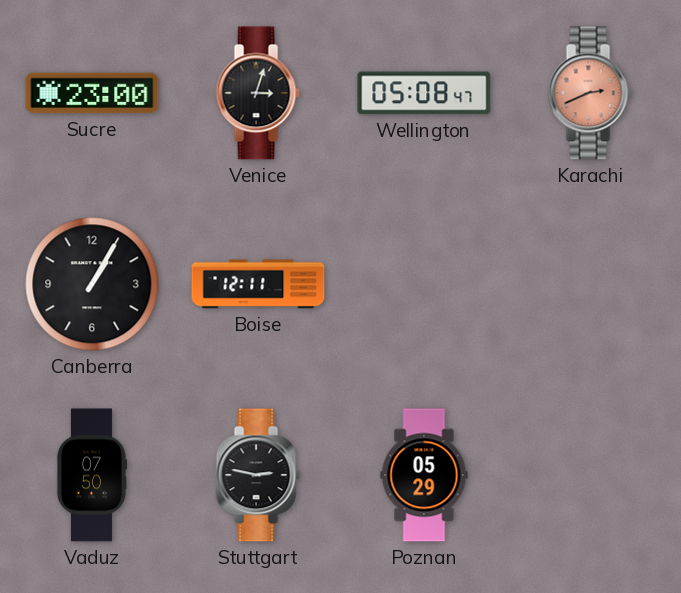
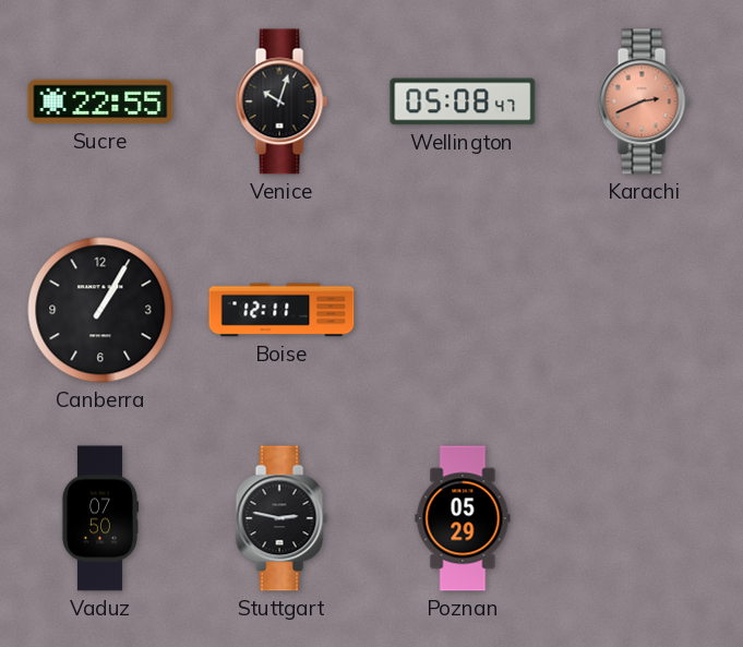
Sucre: 23:00 -> 22:55 (100, 101)
Venice: 3:03 -> 10:03 (281, 101)
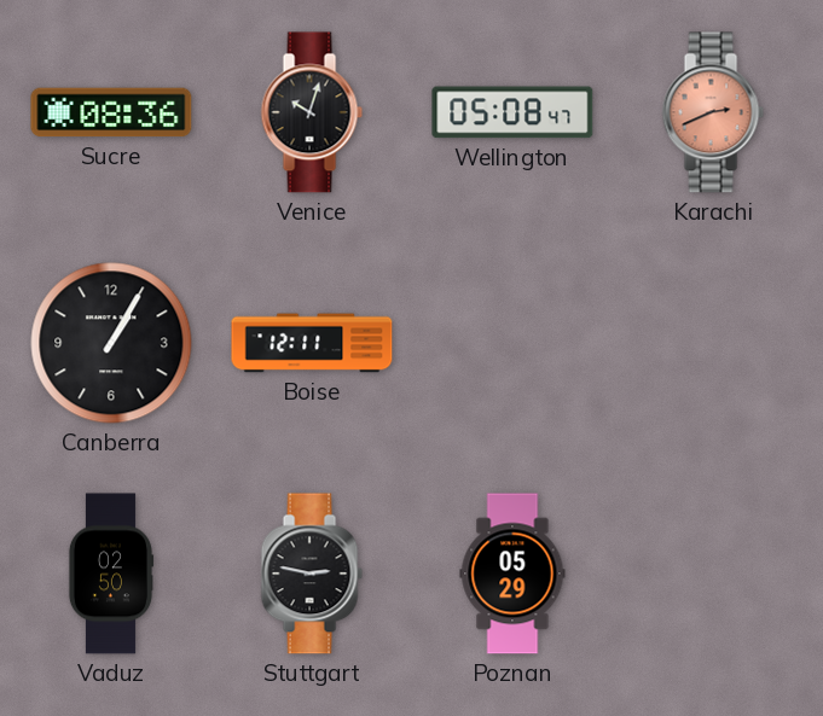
Sucre: 22:55 -> 08:36 (111, 112)
Vaduz: 07:50 -> 02:50 (110, 574)
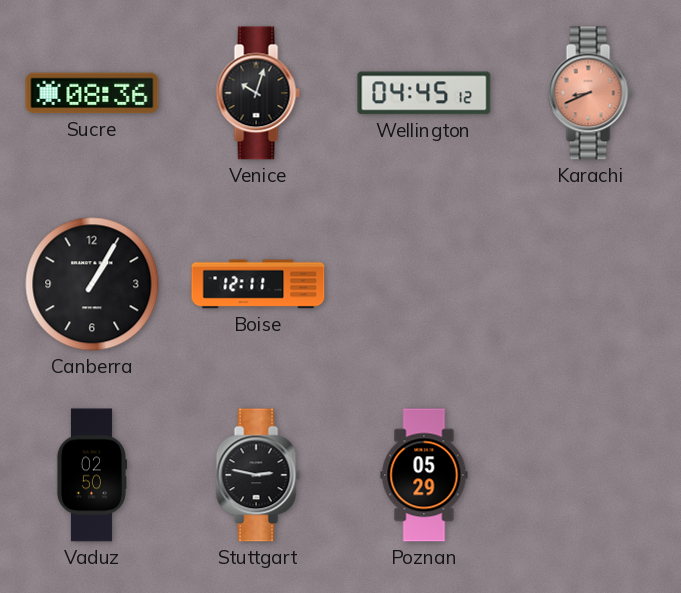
Wellington: 05:08 -> 04:45 (424, 93)
Karachi: 2:41 -> 8:41 (590, 93)
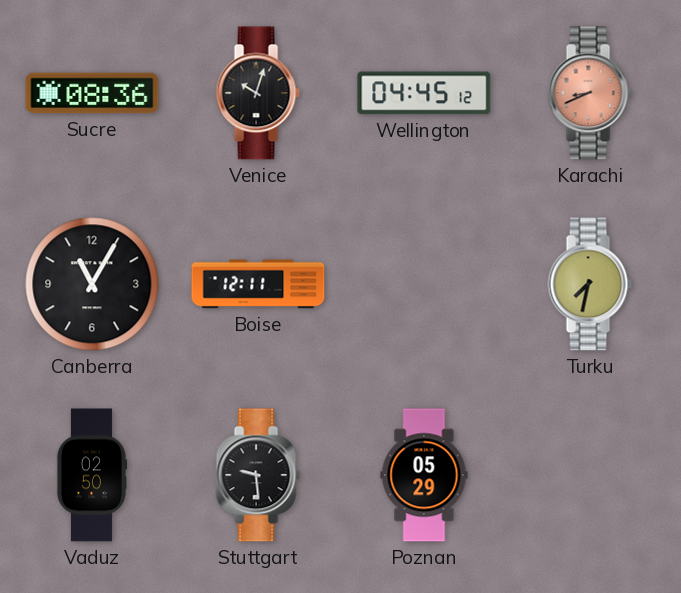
Canberra: 1:05 -> 11:05 (92, 284)
Turku: none -> 7:32 (590, 284)
Stuttgart: 2:47 -> 9:29 (258, 475)
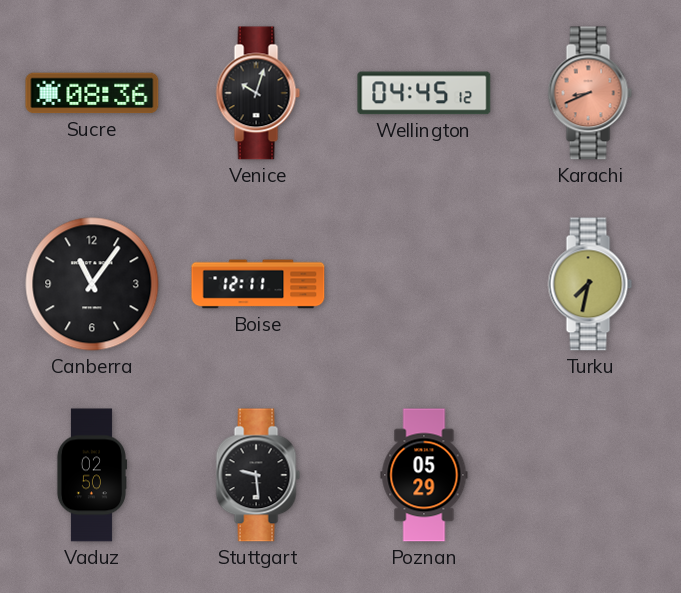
Canberra: 11:05 -> 11:06 (92, 284)
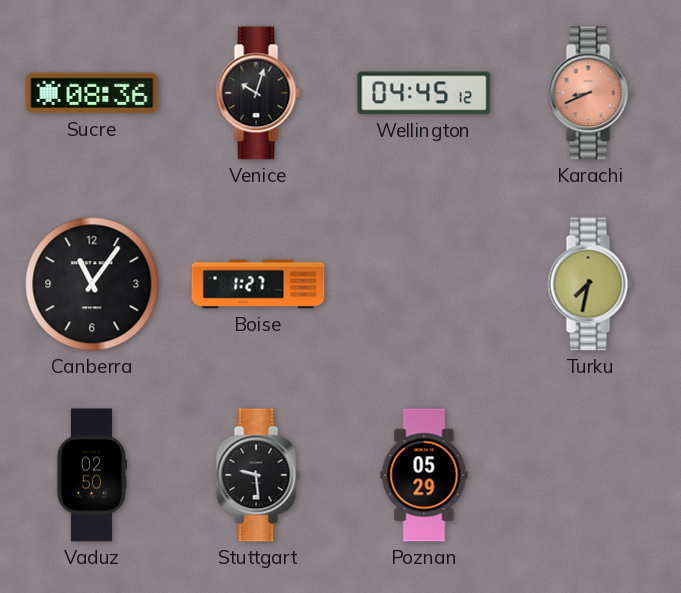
Boise: 12:11 -> 1:27 (258, 284)
